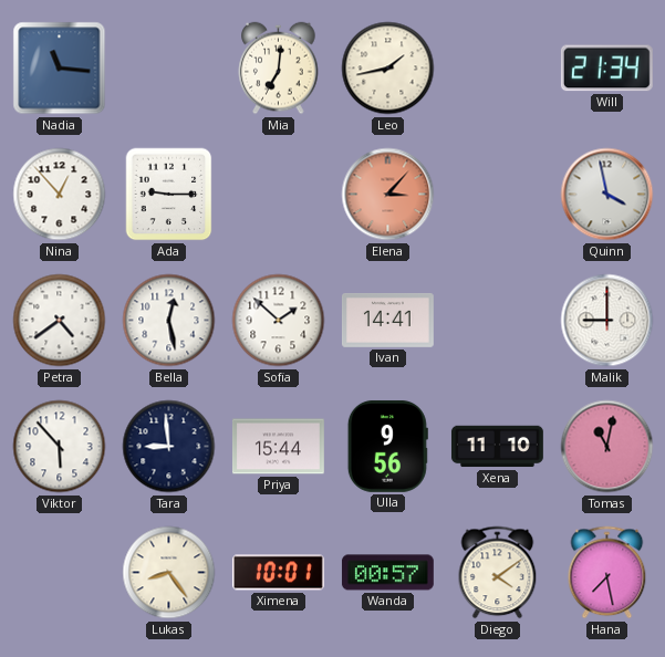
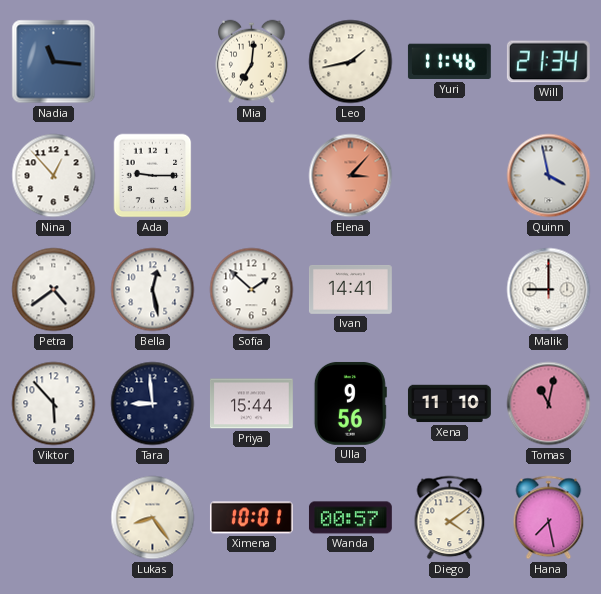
Yuri: none -> 11:46 (449, 62)
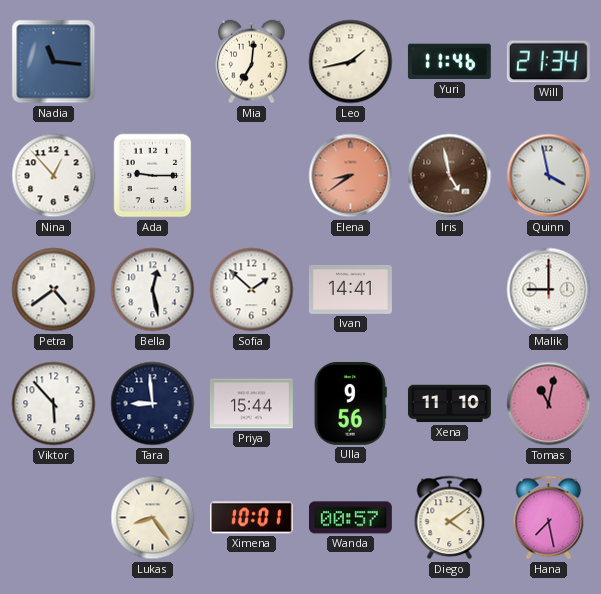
Elena: 3:07 -> 8:39 (351, 176)
Iris: none -> 4:58 (450, 176)
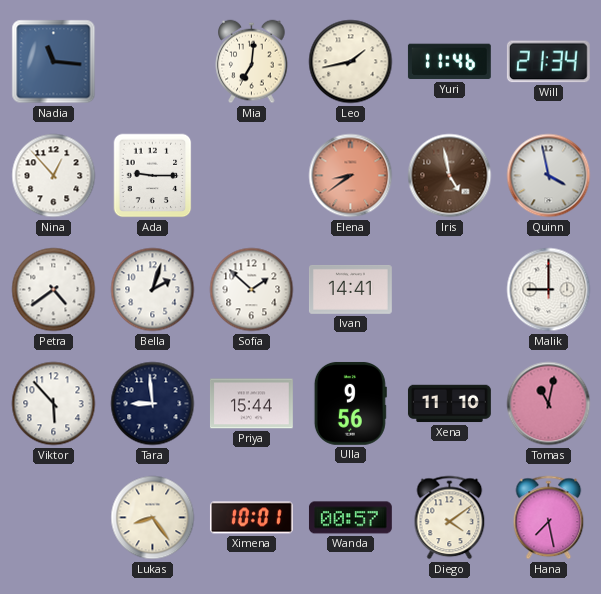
Bella: 12:28 -> 2:03 (153, 290)
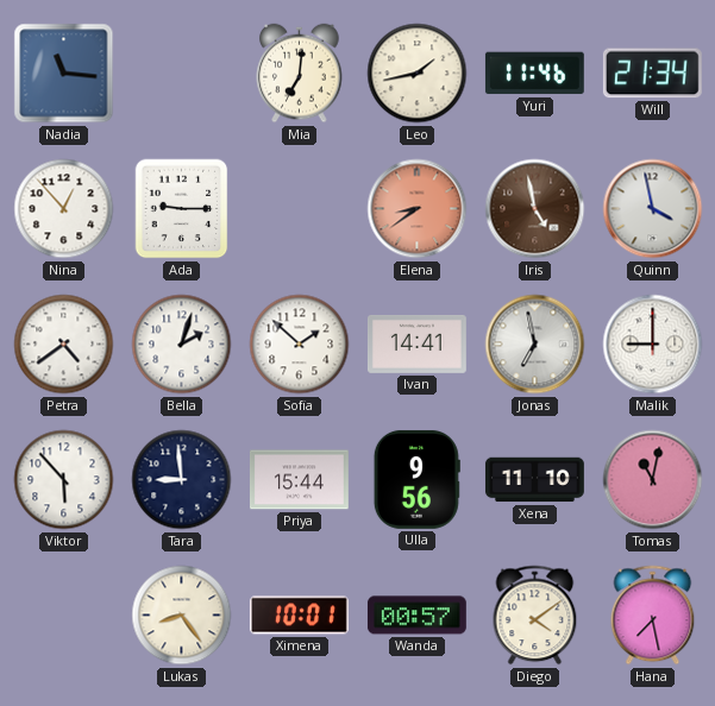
Jonas: none -> 6:58 (535, 345)
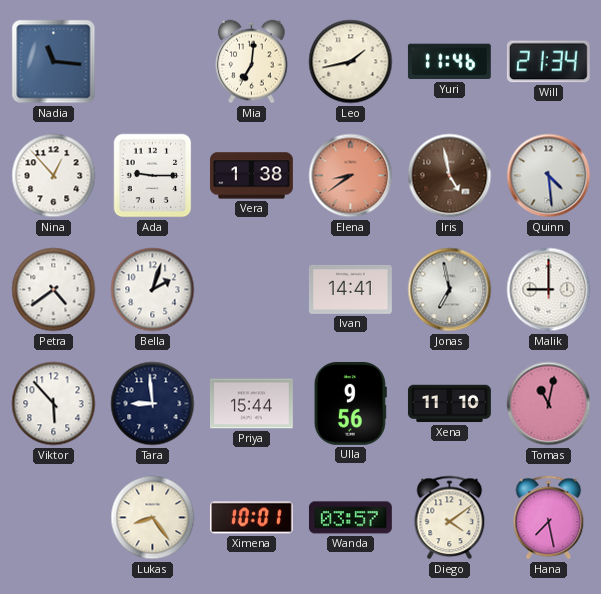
Vera: none -> 1:38 (252, 176)
Quinn: 3:58 -> 4:29 (549, 176)
Sofia: 1:52 -> none (300, 345)
Wanda: 00:57 -> 03:57 (350, 518)
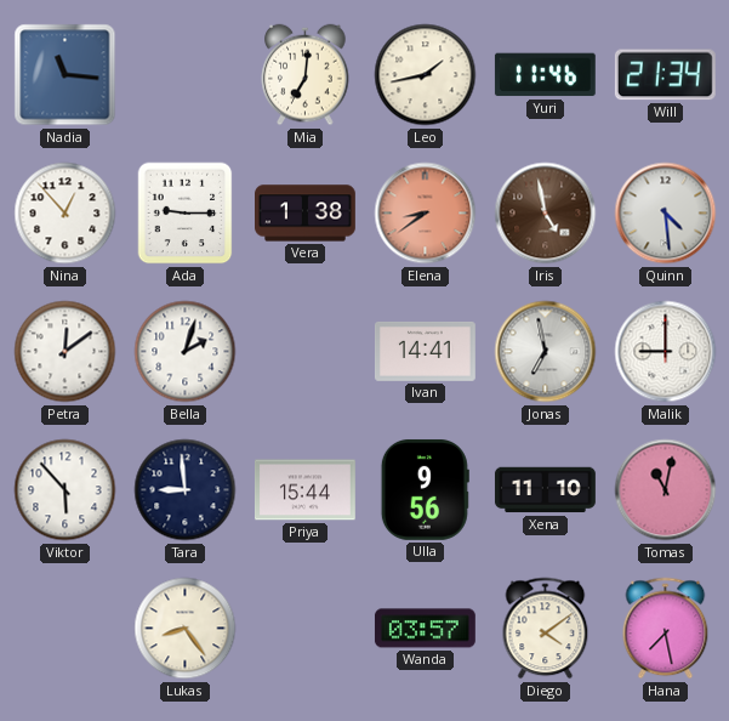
Petra: 4:39 -> 12:09 (66, 352)
Ximena: 10:01 -> none (251, 518)
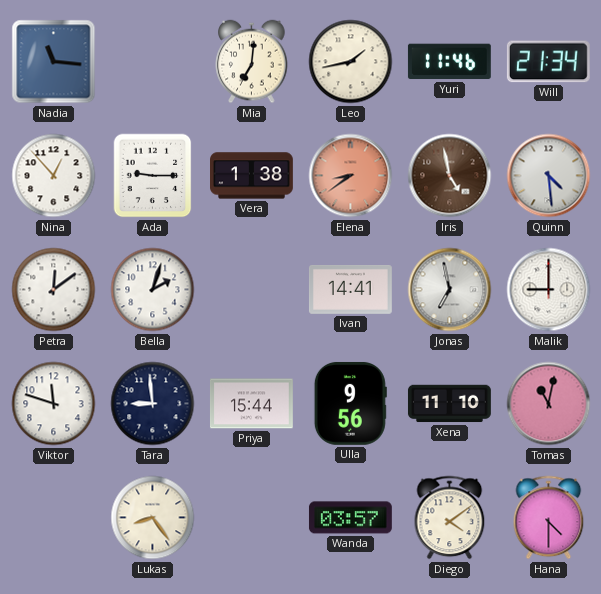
Viktor: 5:53 -> 11:48 (54, 404)
Hana: 7:28 -> 4:30 (549, 518)
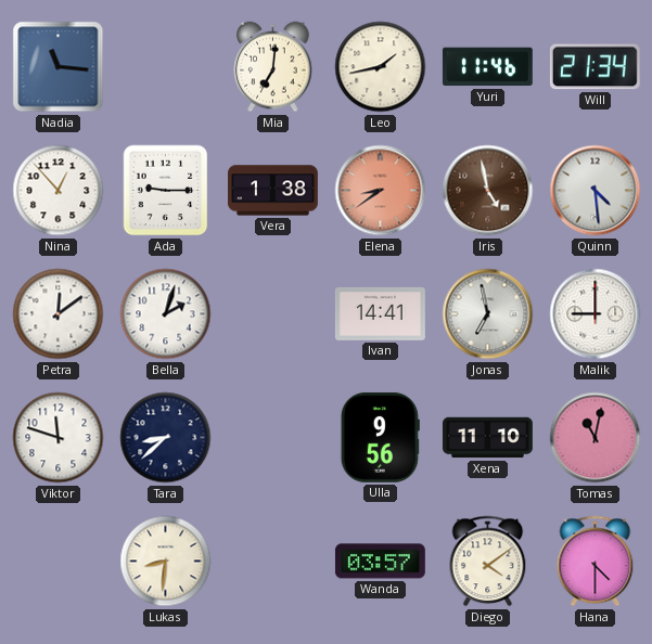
Tara: 8:59 -> 8:38 (166, 438)
Priya: 15:44 -> none (251, 404)
Lukas: 8:24 -> 8:31 (166, 562)
